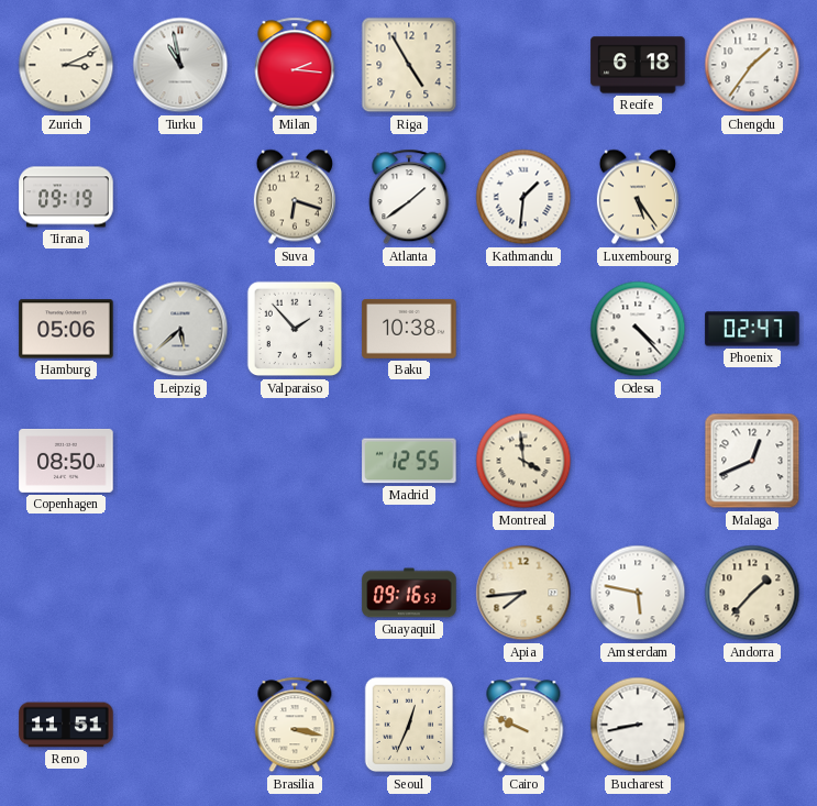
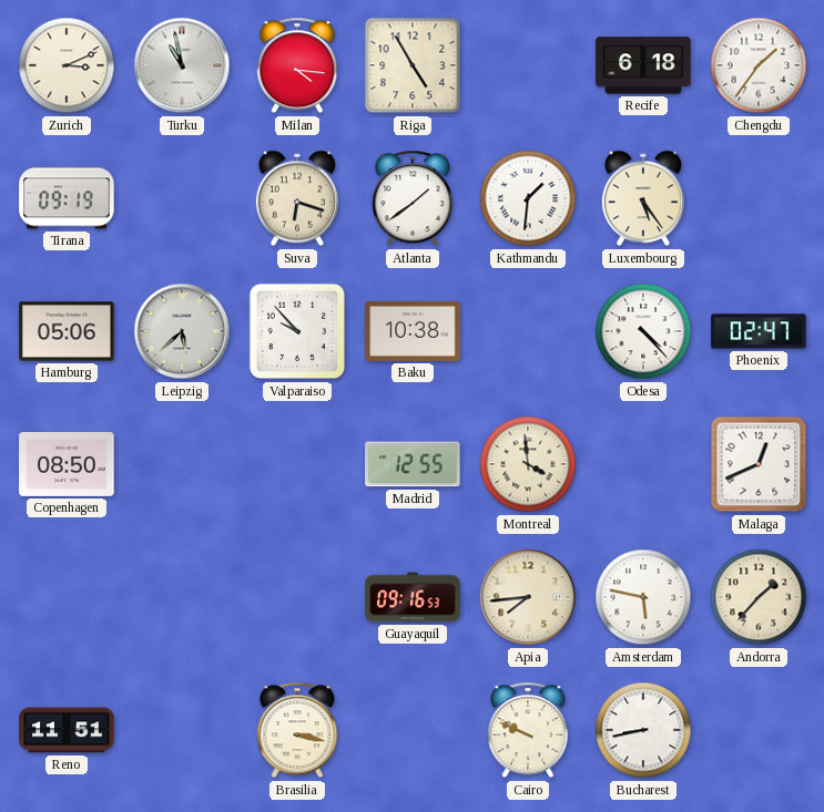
Milan: 2:16 -> 4:16 (297, 65)
Valparaiso: 1:53 -> 9:53 (297, 331)
Seoul: 12:34 -> none (409, 725)
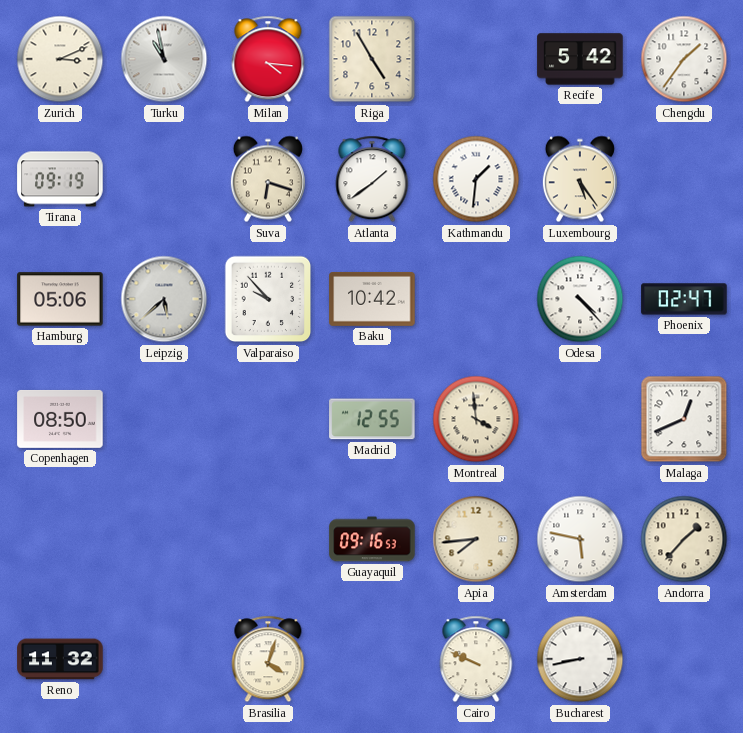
Recife: 6:18 -> 5:42 (580, 59)
Baku: 10:38 -> 10:42 (372, 299)
Reno: 11:51 -> 11:32 (60, 659)
Brasilia: 3:17 -> 4:03 (268, 659)
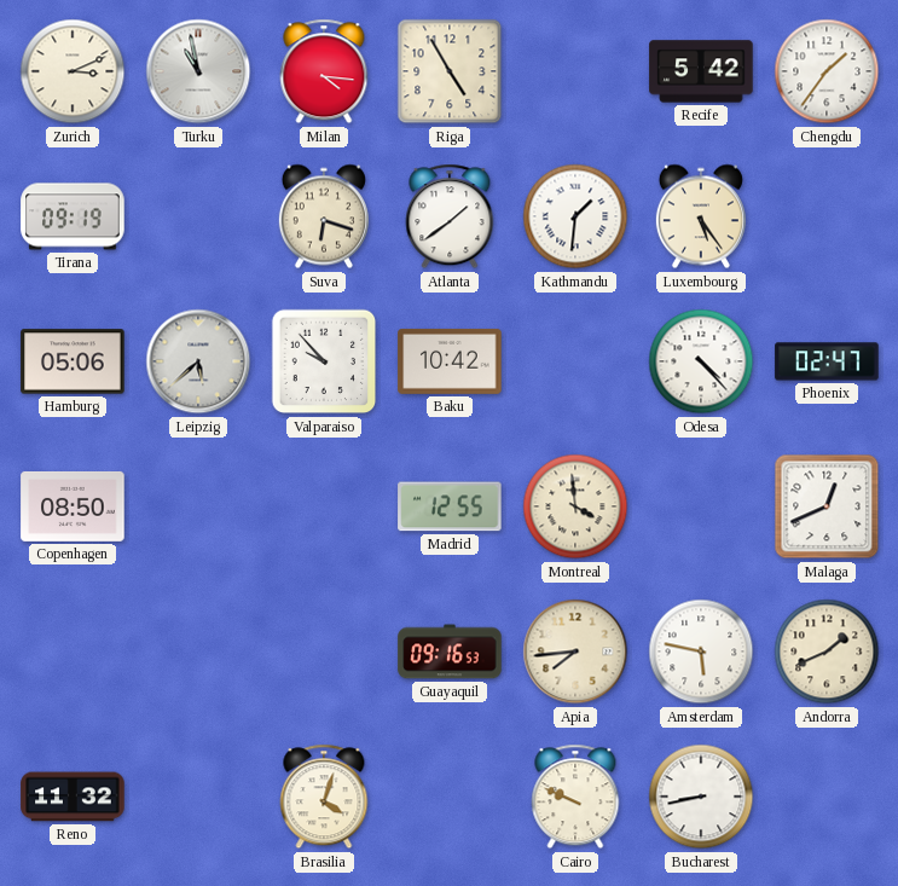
Andorra: 1:37 -> 1:41 (827, 652)
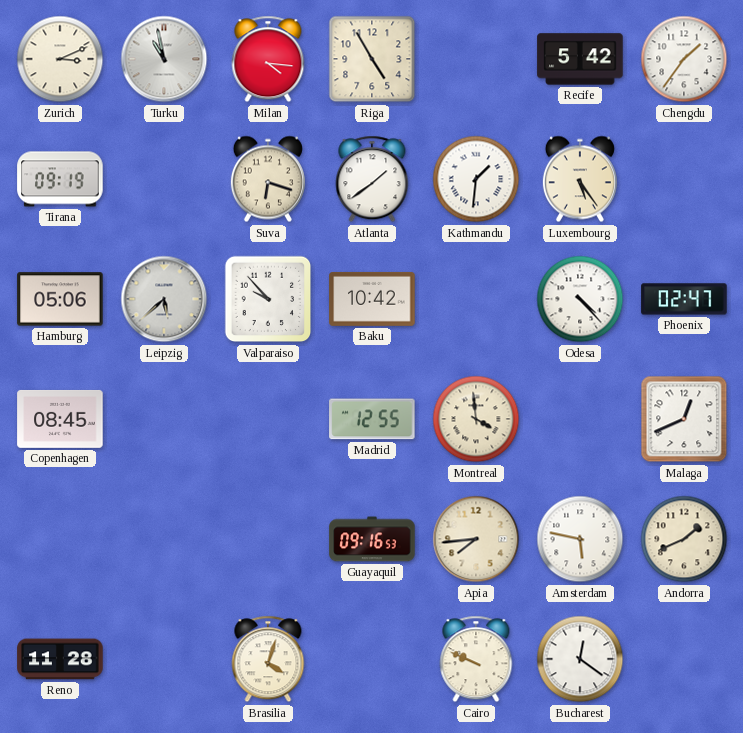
Copenhagen: 08:50 -> 08:45 (60, 419)
Reno: 11:32 -> 11:28 (60, 659)
Bucharest: 8:43 -> 12:21 (580, 659)
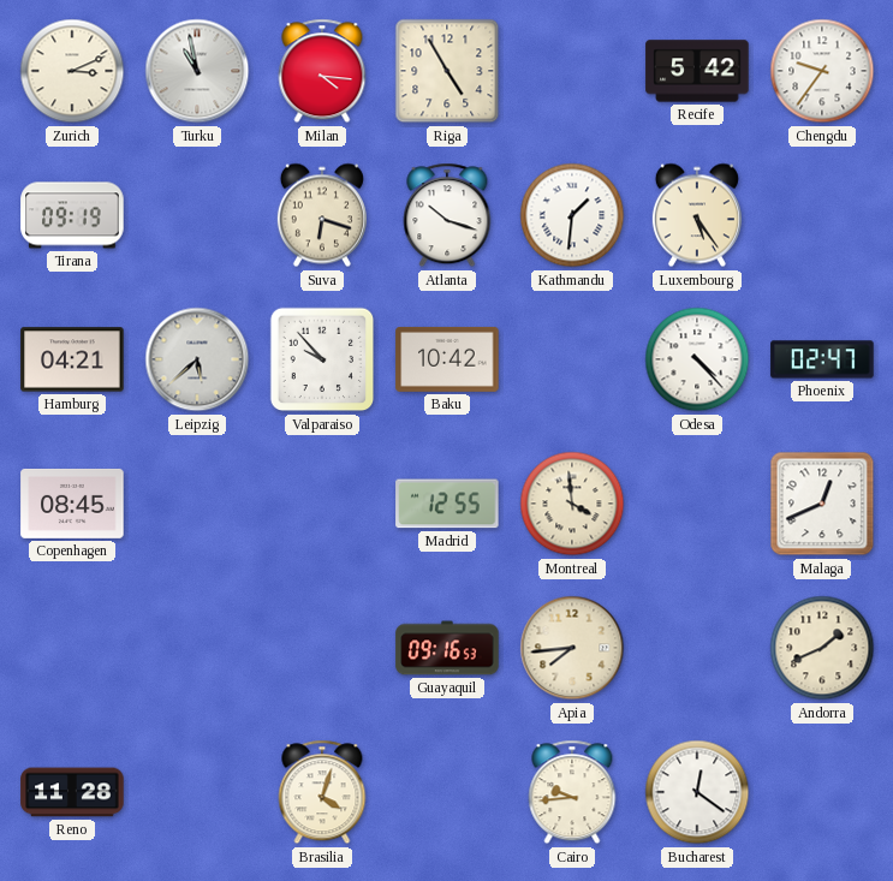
Chengdu: 1:36 -> 9:36 (822, 71)
Atlanta: 1:39 -> 10:18 (447, 215)
Hamburg: 05:06 -> 04:21 (72, 359)
Amsterdam: 5:47 -> none (580, 539)
Cairo: 9:49 -> 9:44 (572, 792)
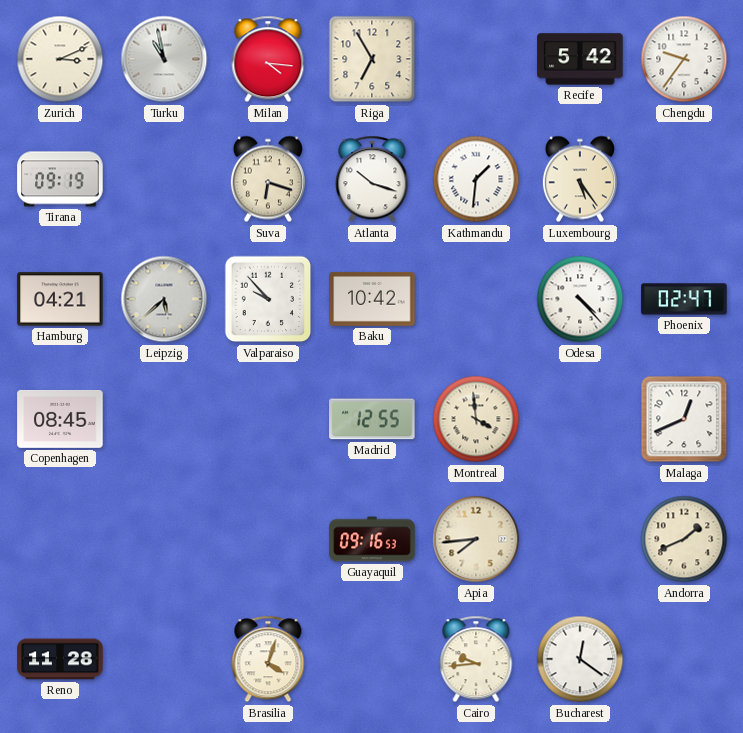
Riga: 4:55 -> 6:55 (372, 59)
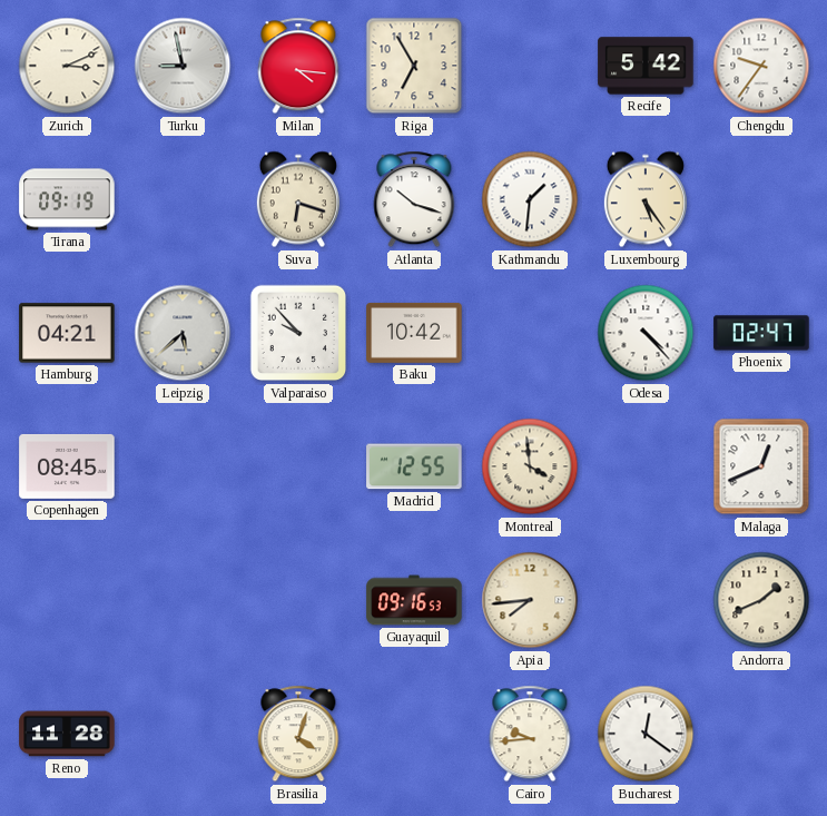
Turku: 10:58 -> 8:58 (183, 66)
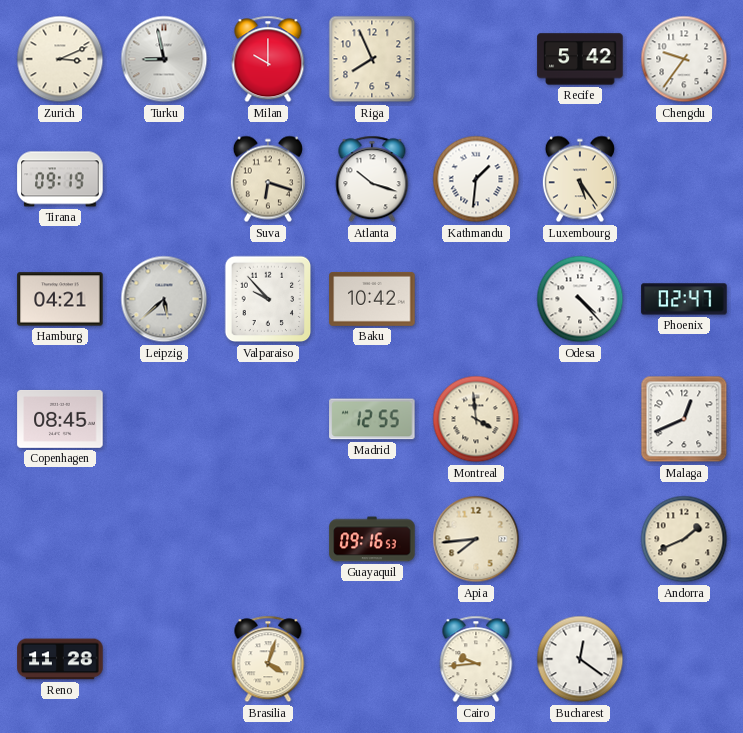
Milan: 4:16 -> 10:00 (268, 59)
Riga: 6:55 -> 7:56 (372, 59)
